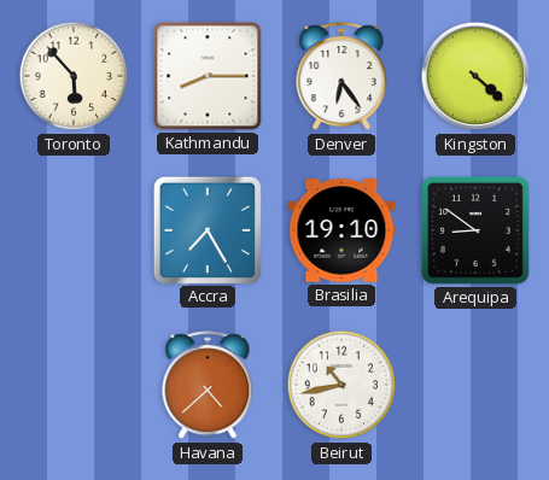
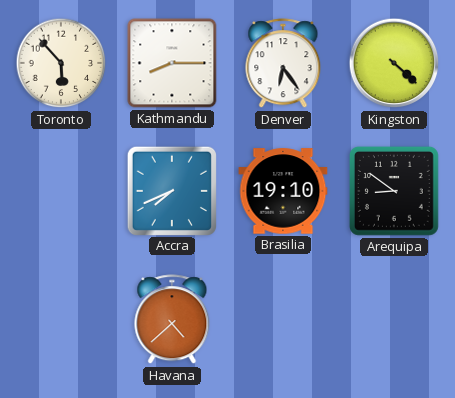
Accra: 7:25 -> 7:41 (171, 190)
Beirut: 10:43 -> none (341, 385)
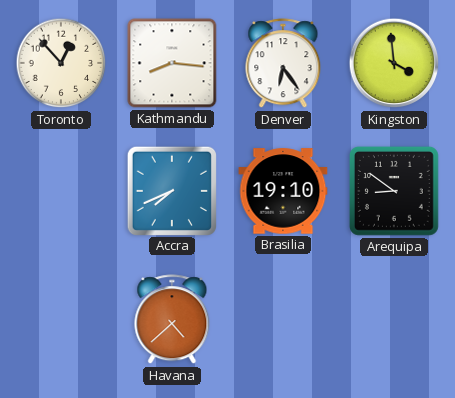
Toronto: 5:53 -> 12:53 (61, 63)
Kathmandu: 8:15 -> 8:16 (172, 63)
Kingston: 4:22 -> 3:59 (394, 63)
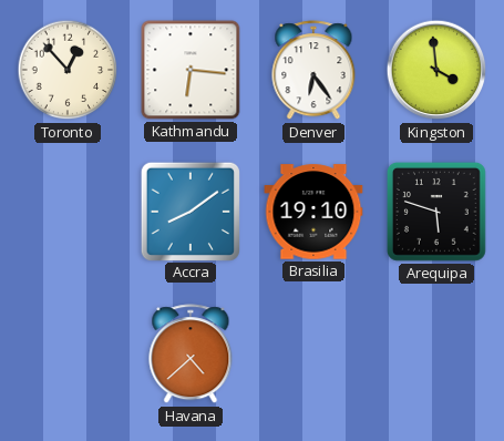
Kathmandu: 8:16 -> 6:16 (191, 70)
Accra: 7:41 -> 8:09 (189, 211)
Arequipa: 8:51 -> 5:48 (436, 212)
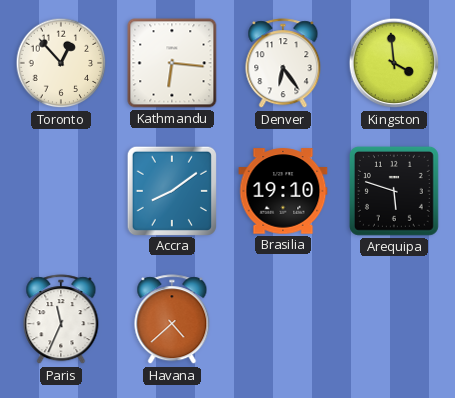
Paris: none -> 11:34 (61, 320)
